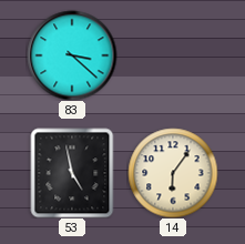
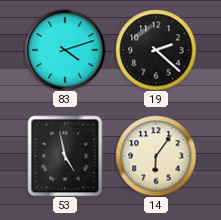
83: 3:22 -> 4:12 (65, 50)
19: none -> 2:22 (156, 50)
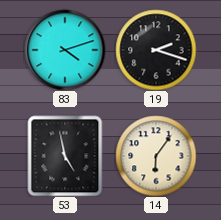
19: 2:22 -> 2:18 (156, 50)
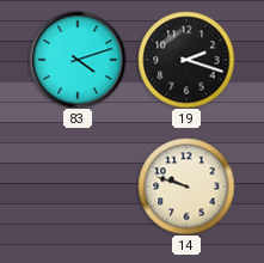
53: 4:58 -> none (65, 156)
14: 6:06 -> 9:48 (186, 186)
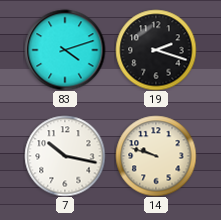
7: none -> 10:17 (65, 156)
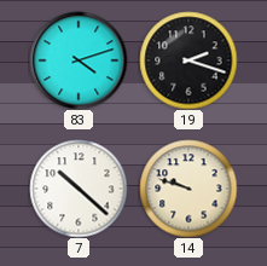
7: 10:17 -> 10:22 (79, 189)
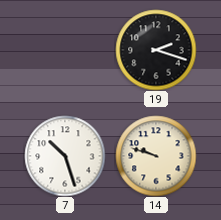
83: 4:12 -> none (79, 60)
7: 10:22 -> 10:27 (65, 156)
